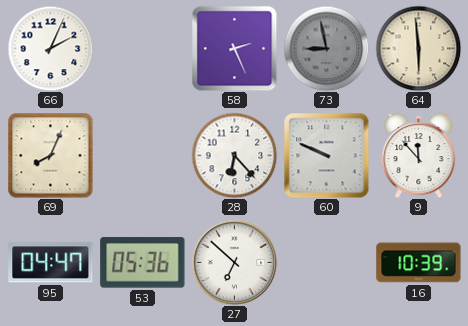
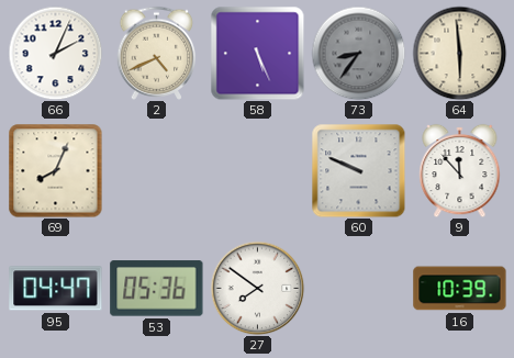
2: none -> 4:41 (157, 53)
58: 2:26 -> 5:26 (257, 53)
73: 8:58 -> 8:36 (358, 53)
28: 6:23 -> none (234, 155)
27: 6:52 -> 7:51 (257, 288)
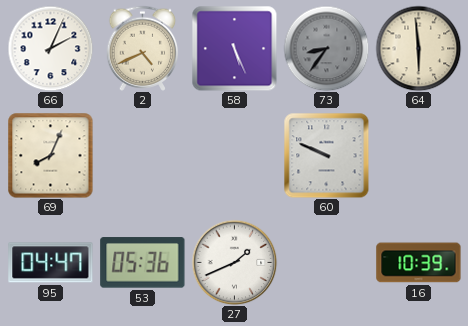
9: 11:53 -> none (460, 170)
27: 7:51 -> 1:41 (234, 262)
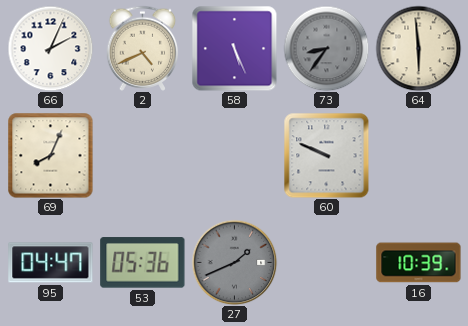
27 dial: white -> grey (234, 262)
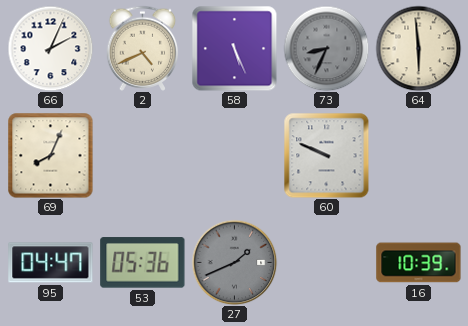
73: 8:36 -> 8:34 (326, 48)
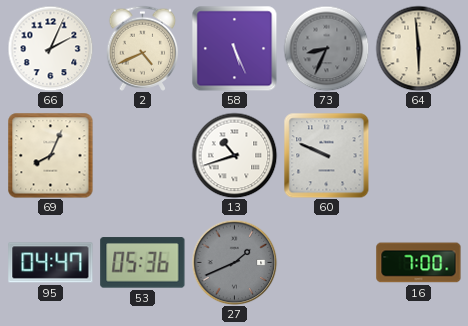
13: none -> 10:42 (234, 155)
16: 10:39 -> 7:00 (419, 263)
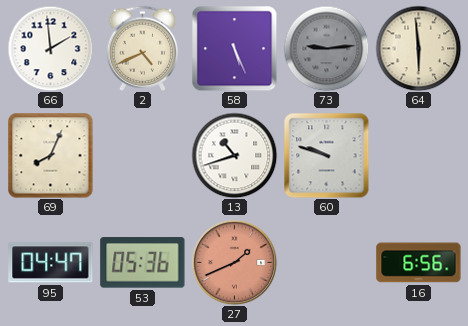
66: 2:04 -> 1:59 (50, 48)
73: 8:34 -> 9:14 (326, 48)
60: 9:49 -> 9:48 (326, 155)
27 dial: grey -> salmon (234, 262)
16: 7:00 -> 6:56 (419, 263)
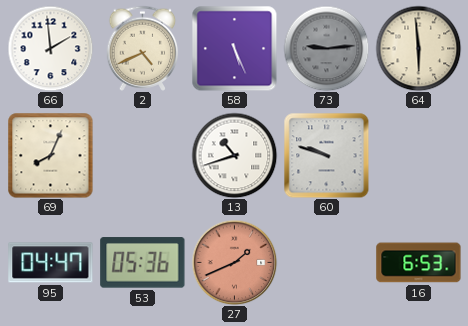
16: 6:56 -> 6:53 (419, 263)
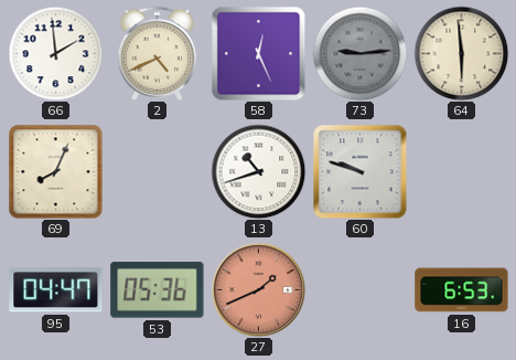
58: 5:26 -> 12:26 (258, 53)
